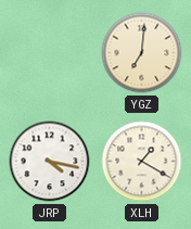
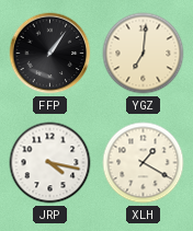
FFP: none -> 1:06 (50, 54)
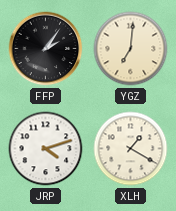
FFP: 1:06 -> 2:06 (46, 49)
JRP: 4:17 -> 4:12 (46, 149)
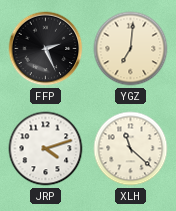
FFP: 2:06 -> 2:26 (46, 49)
XLH: 1:20 -> 11:22 (131, 149)
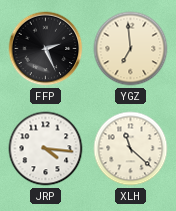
YGZ: 7:01 -> 6:59 (131, 49)
JRP: 4:12 -> 4:16 (46, 149)
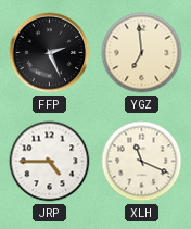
JRP: 4:16 -> 4:45 (50, 162)
XLH: 11:22 -> 11:19 (142, 162)
